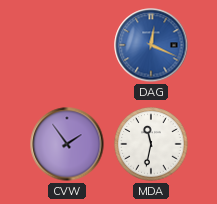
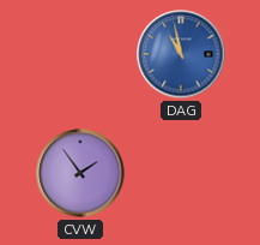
DAG: 12:19 -> 10:58 (181, 54)
MDA: 11:32 -> none (151, 144)
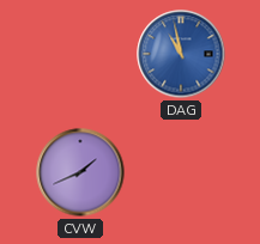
CVW: 1:54 -> 1:41 (80, 172)
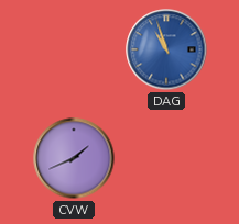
DAG: 10:58 -> 10:57 (166, 49)
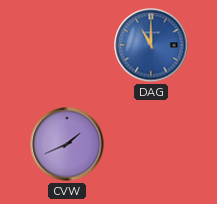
DAG: 10:57 -> 11:00 (151, 45)
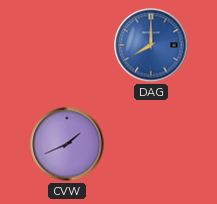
DAG: 11:00 -> 8:00 (151, 45)
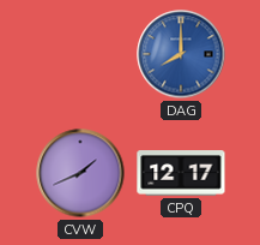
CPQ: none -> 12:17 (181, 173)
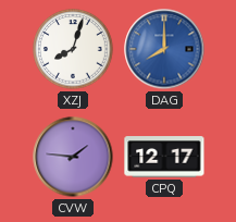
XZJ: none -> 8:03 (73, 49)
CVW: 1:41 -> 1:46 (73, 157)
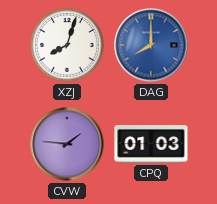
CPQ: 12:17 -> 01:03 (151, 144)
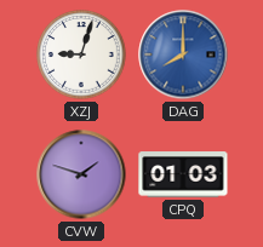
XZJ: 8:03 -> 9:03 (81, 54)
CVW: 1:46 -> 1:48 (81, 174)
